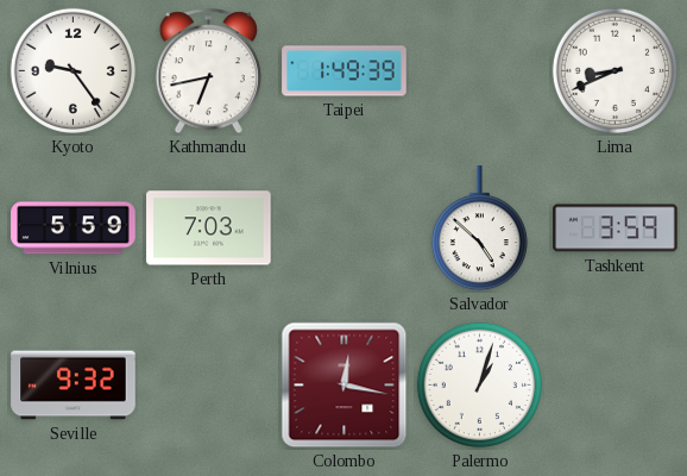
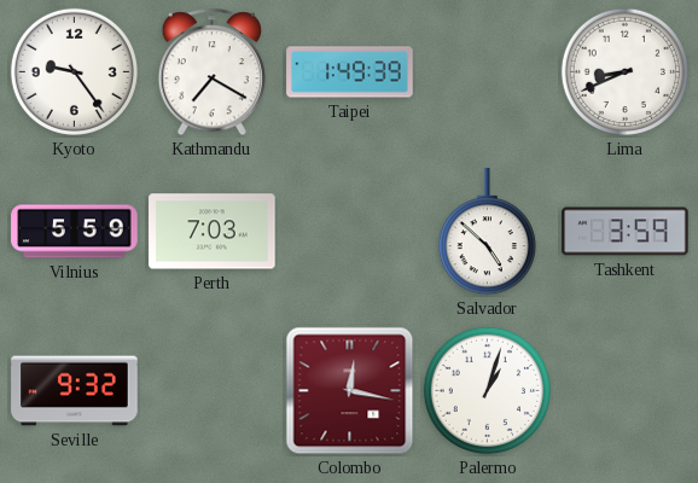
Kathmandu: 6:43 -> 7:20 (211, 72)
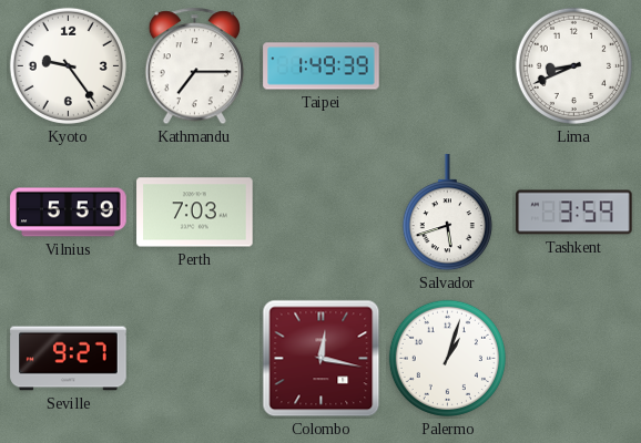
Kathmandu: 7:20 -> 7:15 (194, 66)
Salvador: 4:52 -> 5:42 (447, 213)
Seville: 9:32 -> 9:27 (69, 359)
